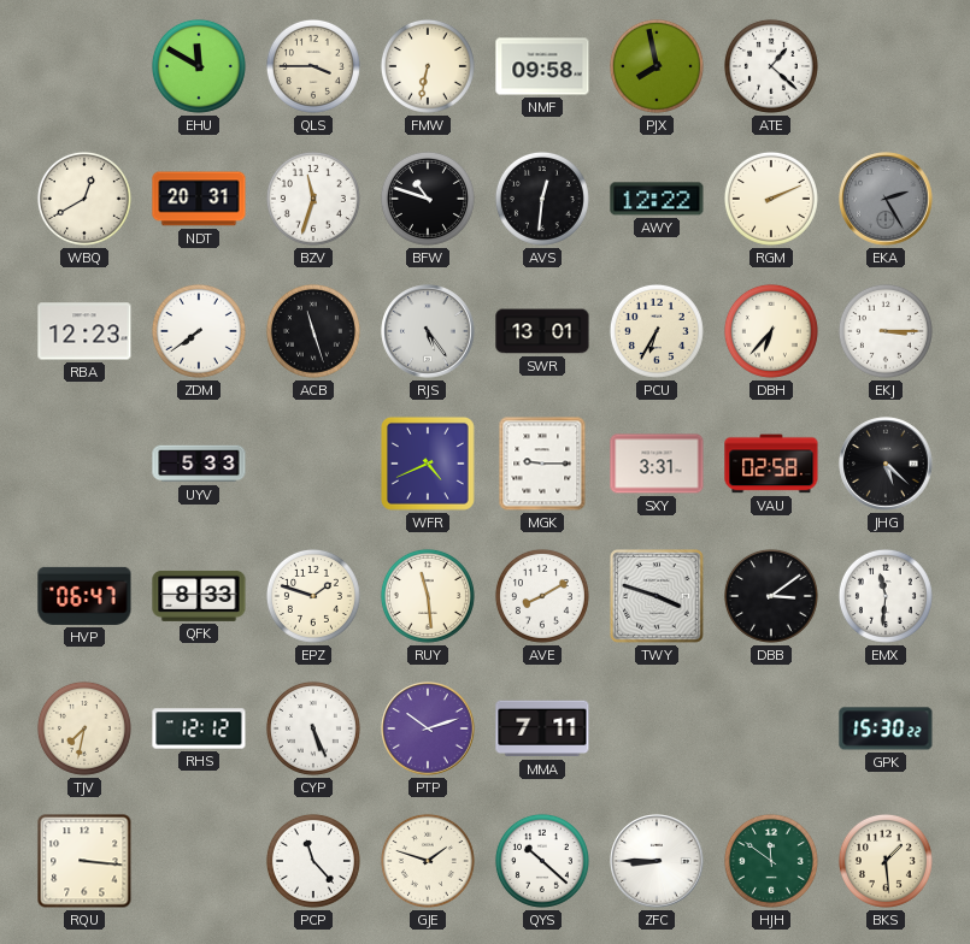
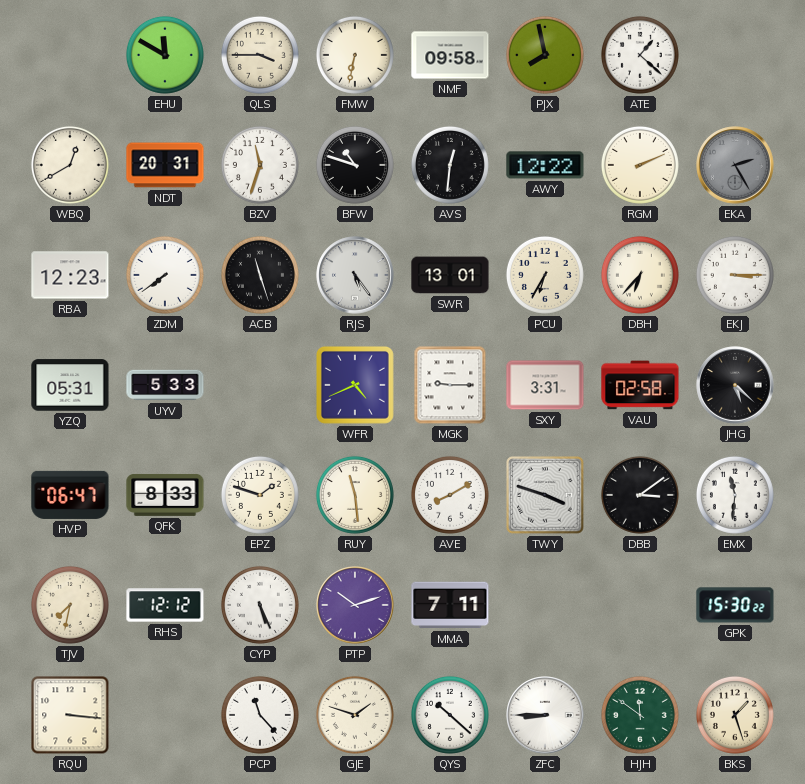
YZQ: none -> 05:31 (70, 385)
BKS: 1:29 -> 1:27 (735, 715)
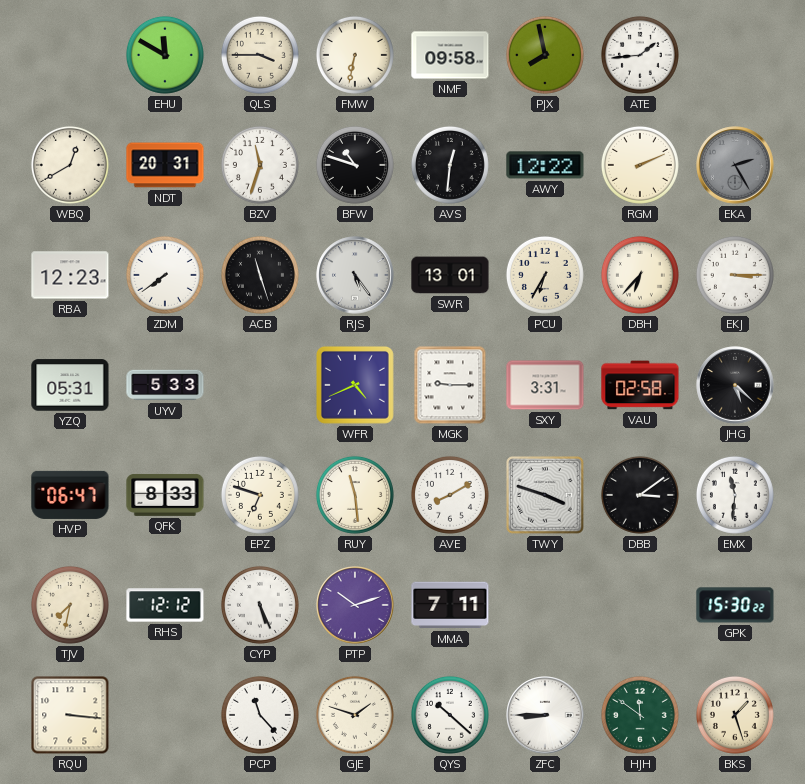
ATE: 1:22 -> 1:44 (640, 55)
EPZ: 1:48 -> 6:48 (260, 495)
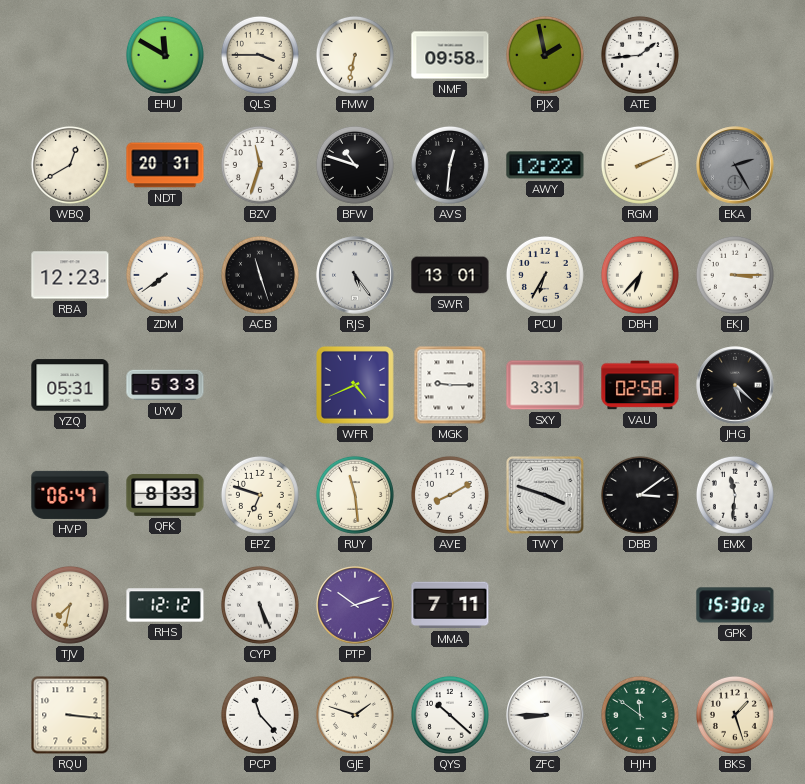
PJX: 7:58 -> 1:58 (545, 55)
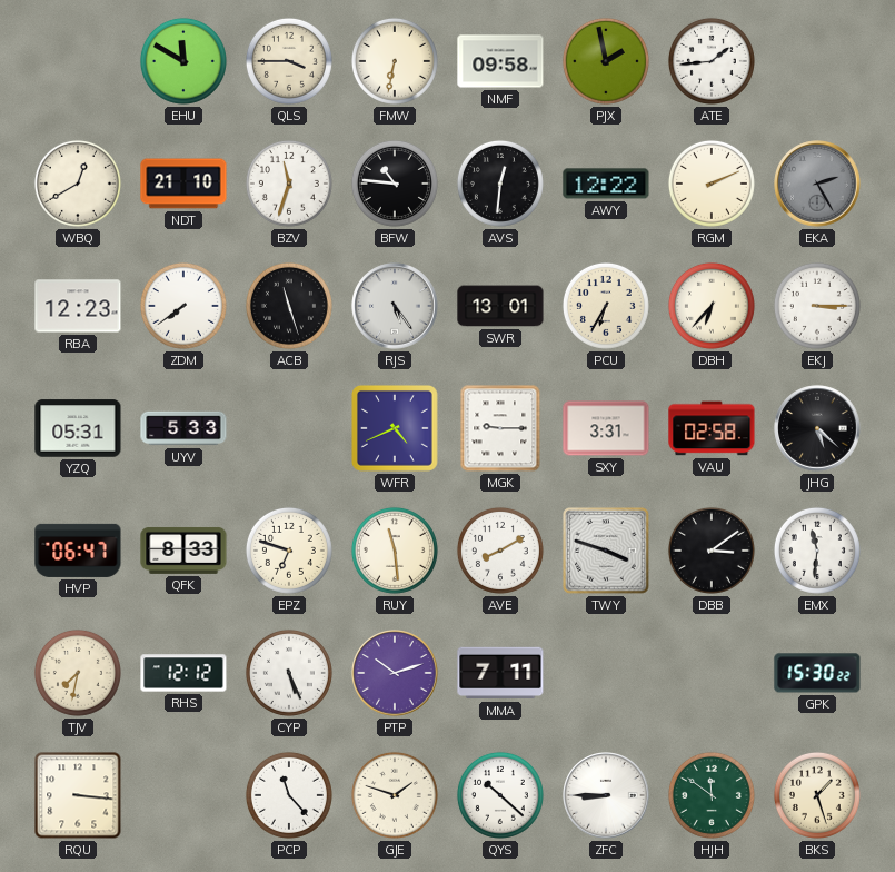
NDT: 20:31 -> 21:10 (183, 184)
BFW: 10:48 -> 10:46 (395, 184)
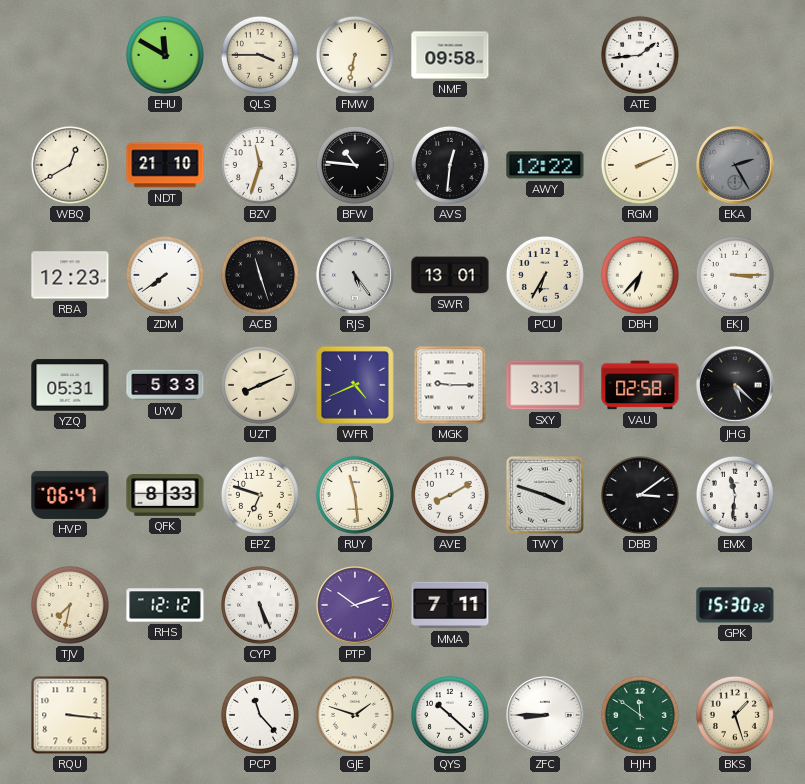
PJX: 1:58 -> none (606, 61)
UZT: none -> 8:11 (260, 385)
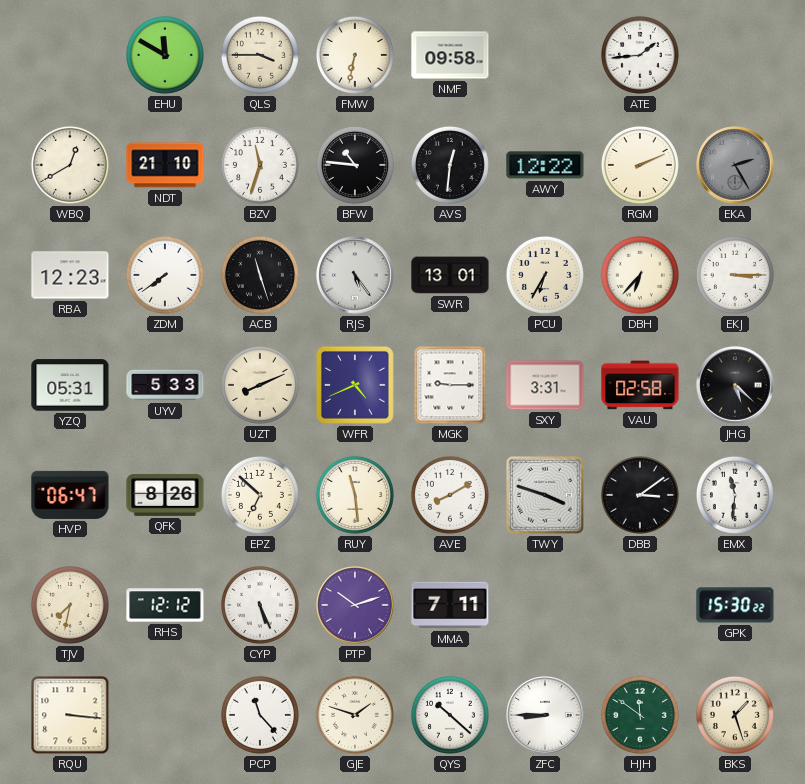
QFK: 8:33 -> 8:26 (165, 495)
EPZ: 6:48 -> 6:52 (260, 495)
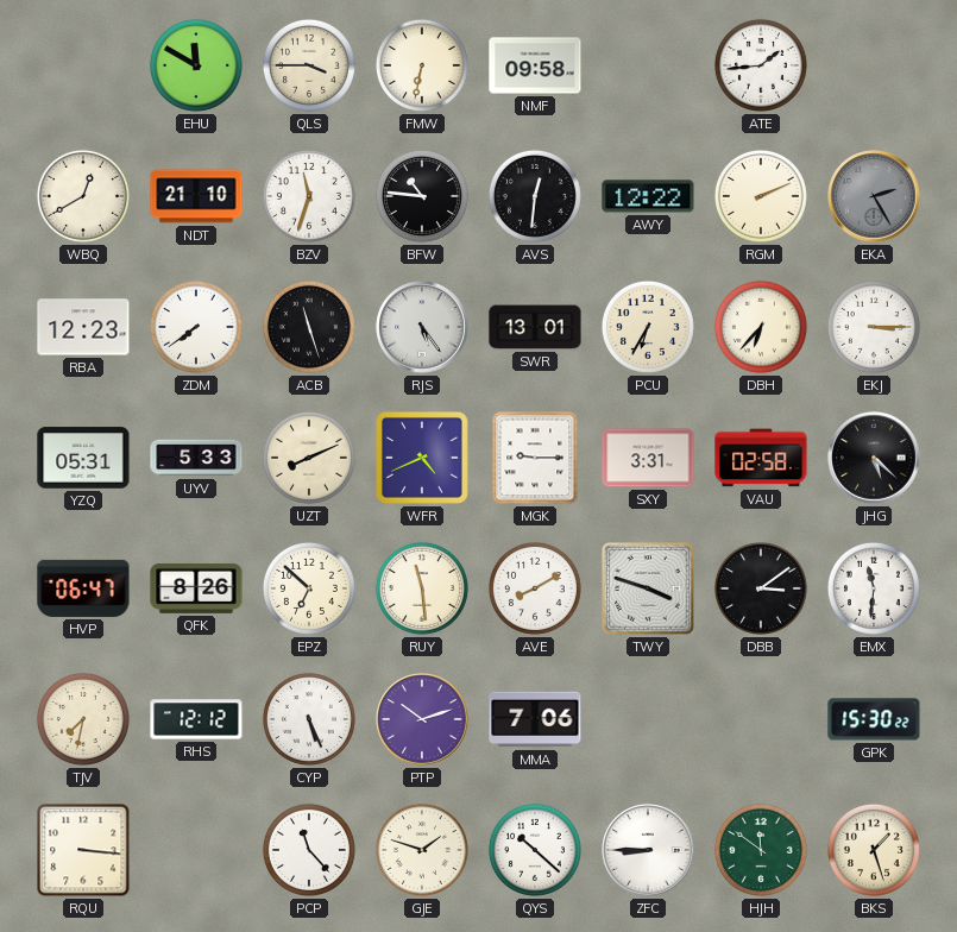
MMA: 7:11 -> 7:06 (535, 719)
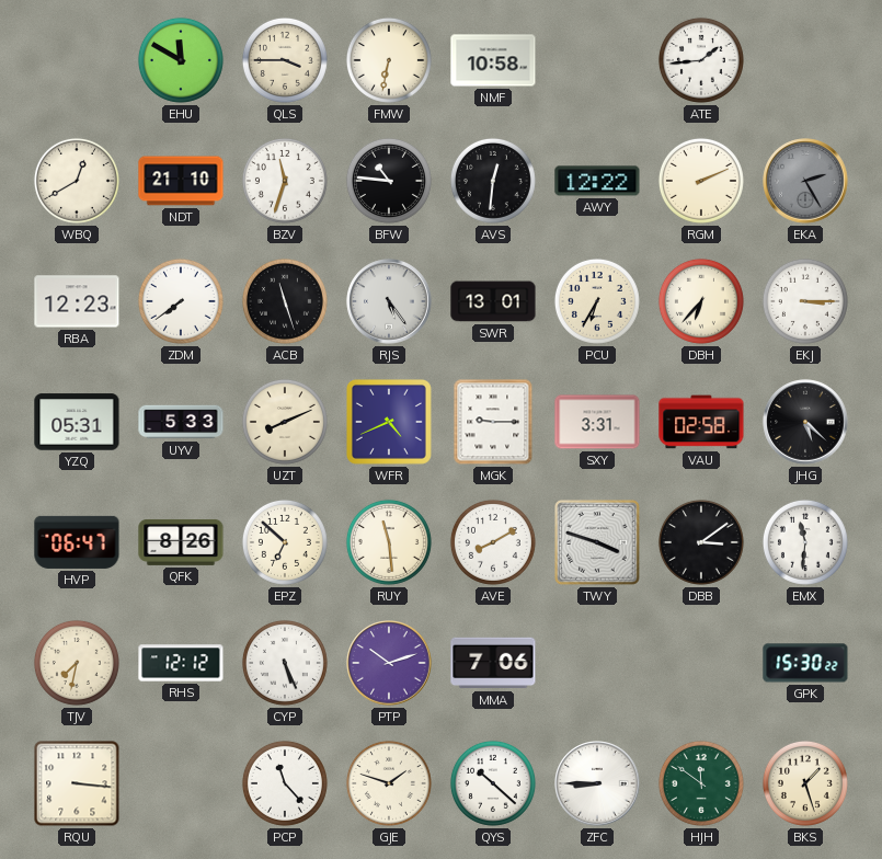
NMF: 09:58 -> 10:58 (493, 60)
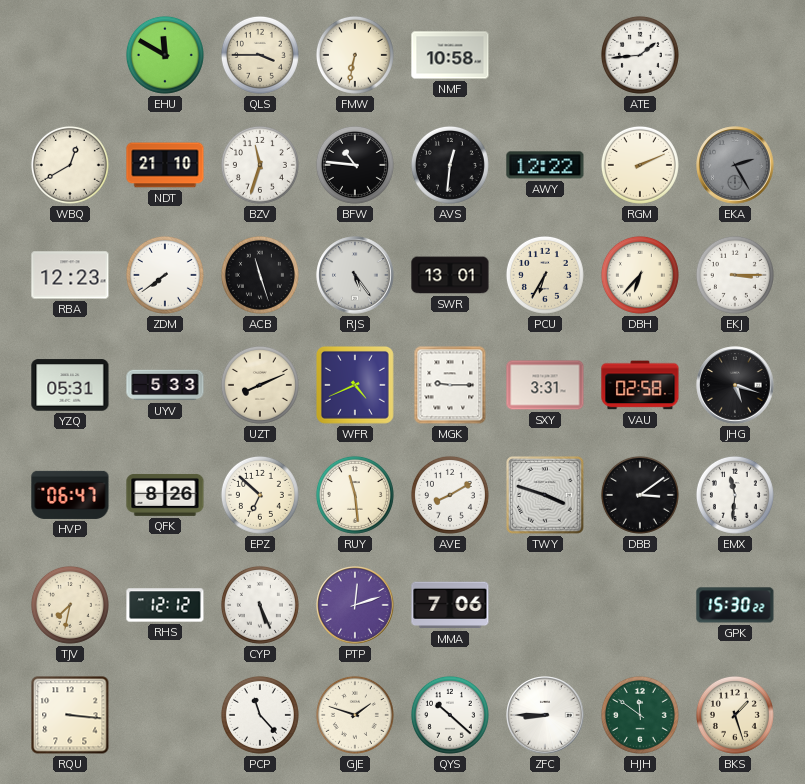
JHG: 5:22 -> 5:18 (735, 385)
PTP: 10:12 -> 12:12 (355, 605)
